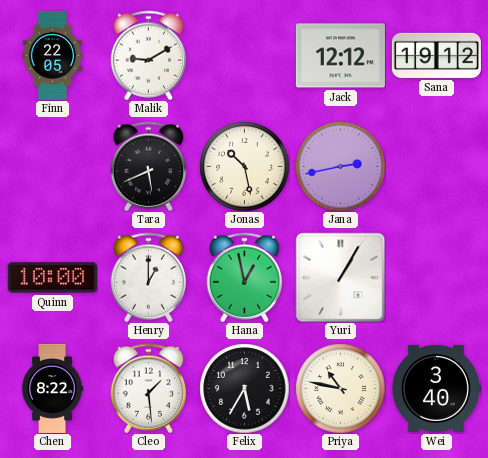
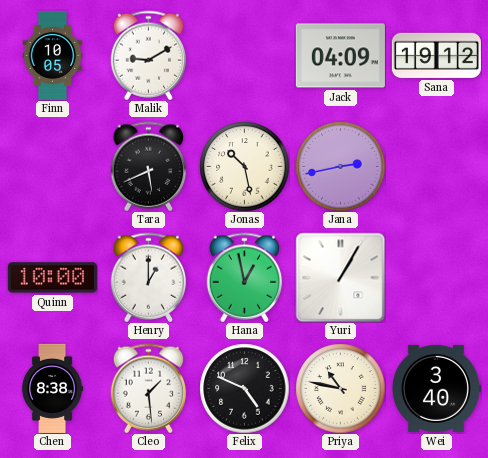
Finn: 22:05 -> 10:05 (53, 55)
Jack: 12:12 -> 04:09 (340, 56)
Chen: 8:22 -> 8:38 (52, 388)
Felix: 5:35 -> 4:49 (244, 388)
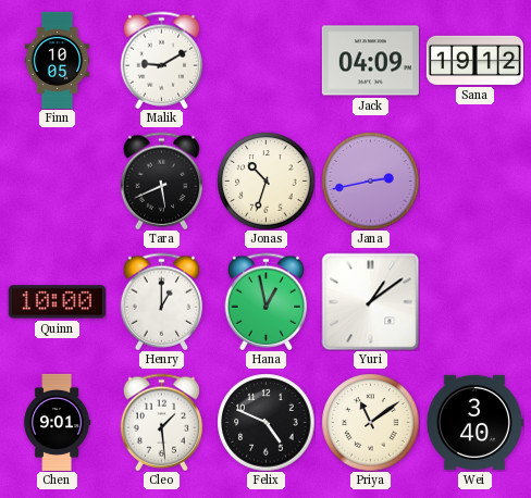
Jonas: 10:28 -> 10:33 (265, 180)
Yuri: 1:05 -> 1:09 (370, 301)
Chen: 8:38 -> 9:01 (57, 422)
Priya: 10:47 -> 11:09 (370, 422)
